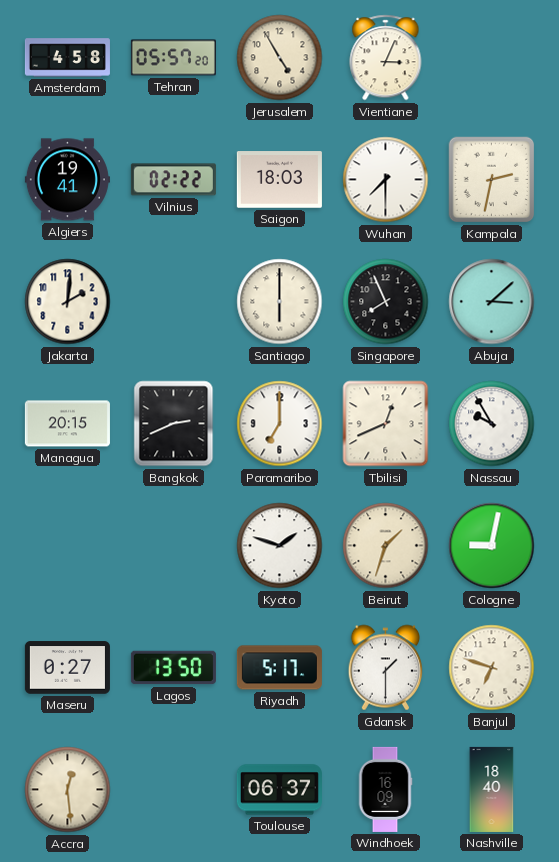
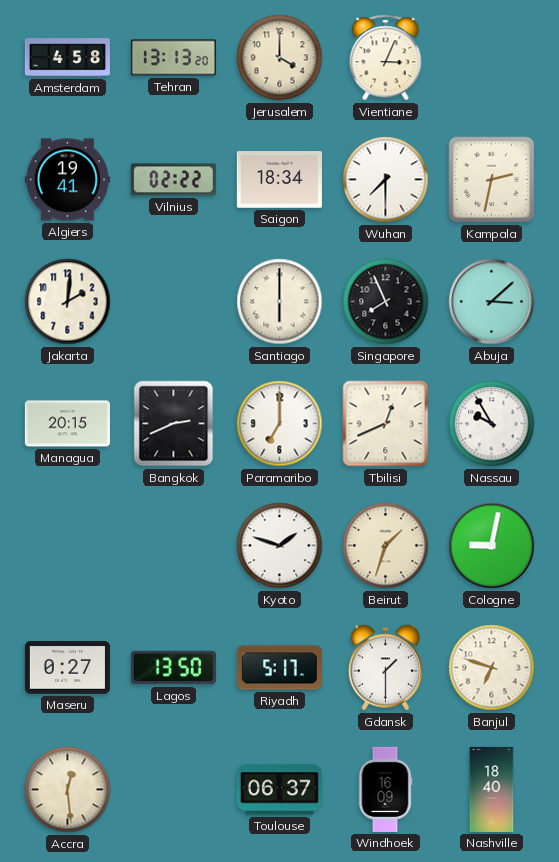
Tehran: 05:57 -> 13:13 (173, 58)
Jerusalem: 4:55 -> 4:00 (280, 58)
Saigon: 18:03 -> 18:34 (279, 180)
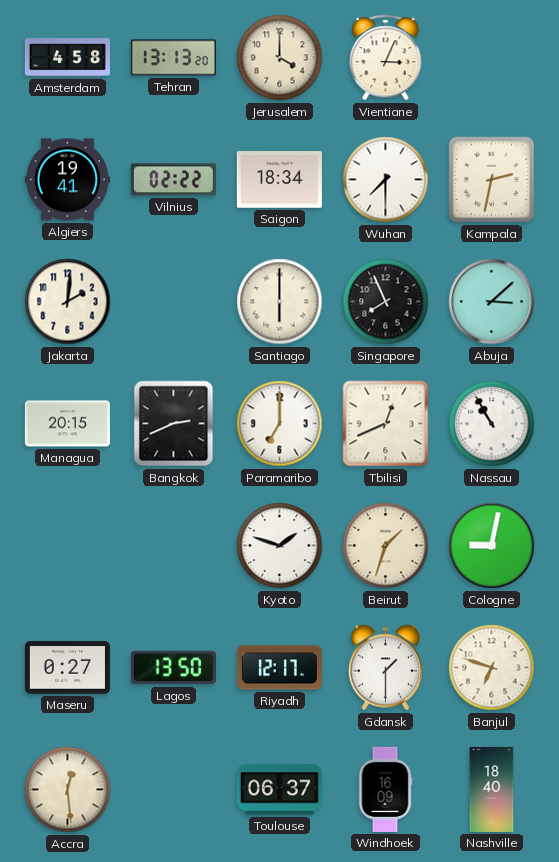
Nassau: 9:55 -> 10:55 (492, 424)
Riyadh: 5:17 -> 12:17 (279, 668)
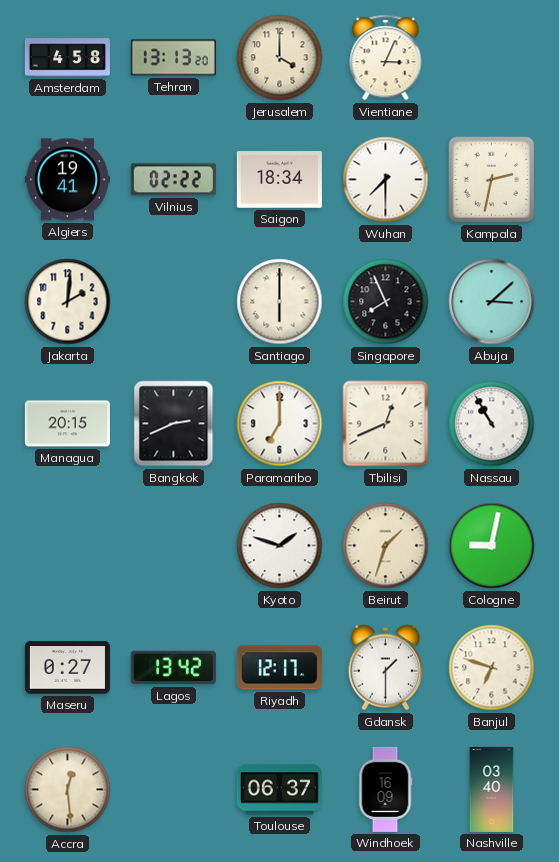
Lagos: 13:50 -> 13:42 (173, 668)
Nashville: 18:40 -> 03:40 (492, 789)
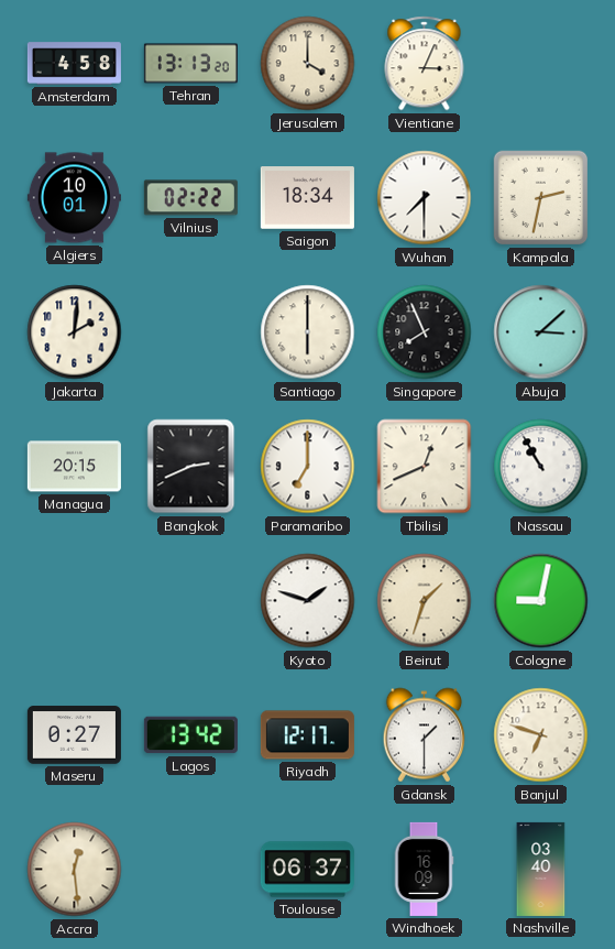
Algiers: 19:41 -> 10:01 (74, 198)
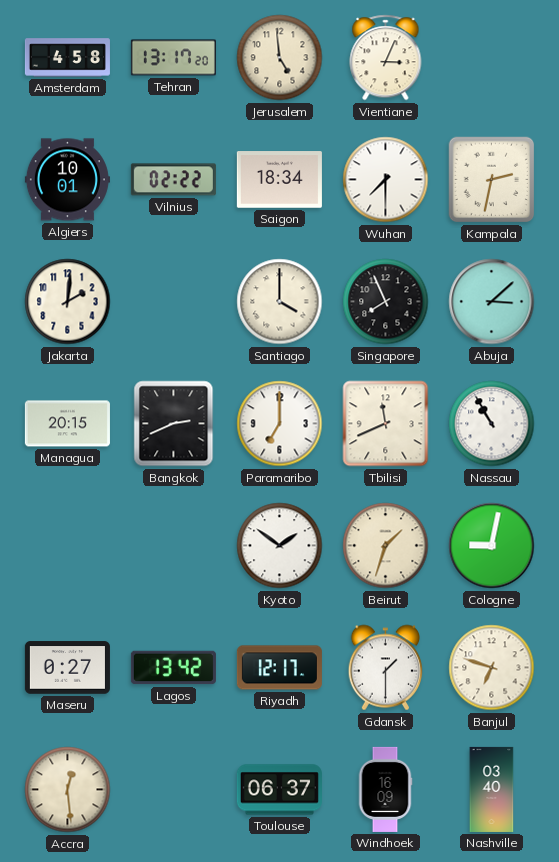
Tehran: 13:13 -> 13:17 (173, 58)
Jerusalem: 4:00 -> 4:59 (280, 58)
Santiago: 6:00 -> 4:00 (280, 302)
Tbilisi: 12:41 -> 11:41 (386, 424)
Kyoto: 1:48 -> 1:51 (280, 546)
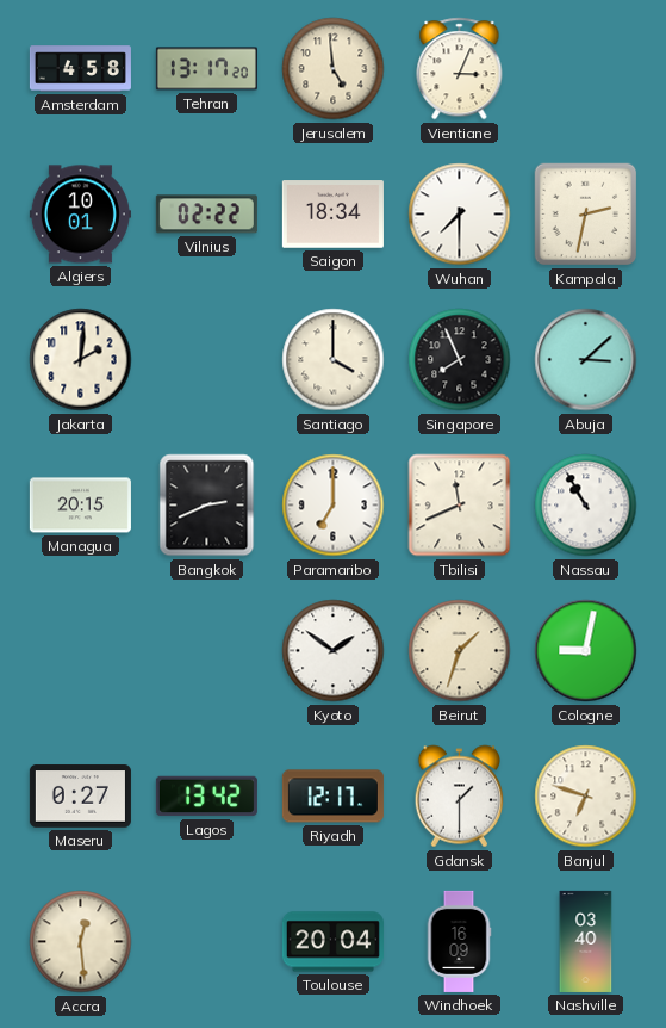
Toulouse: 06:37 -> 20:04 (332, 942)
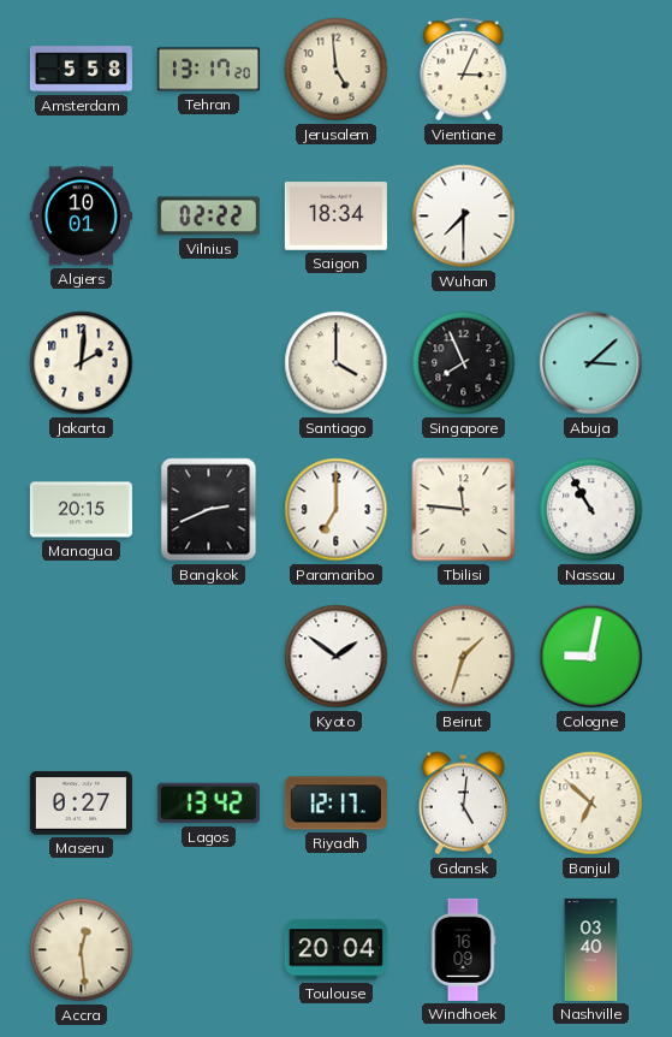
Amsterdam: 4:58 -> 5:58 (81, 70)
Kampala: 2:32 -> none (586, 215)
Tbilisi: 11:41 -> 11:46 (464, 510)
Gdansk: 1:30 -> 5:01 (464, 804)
Banjul: 6:48 -> 6:52 (591, 804)
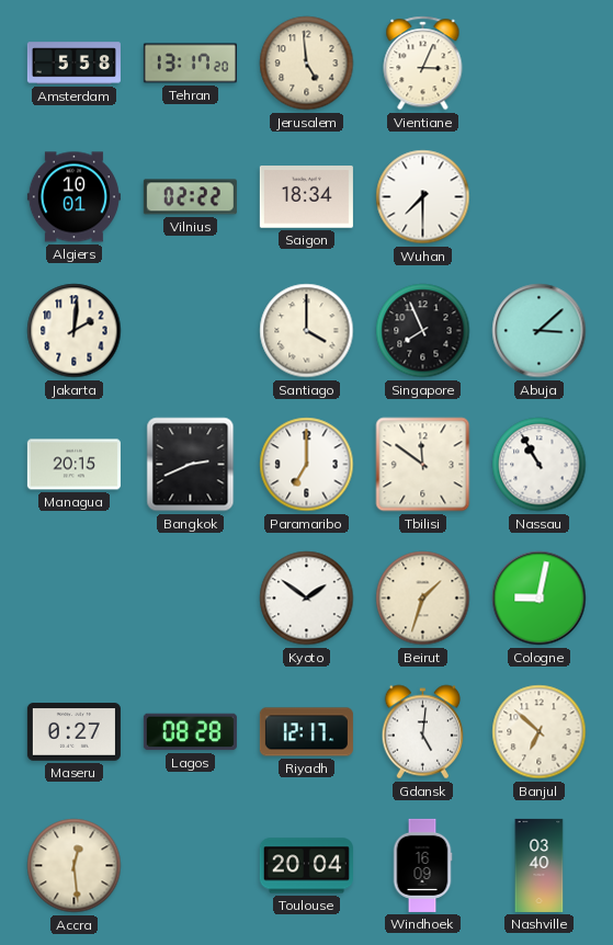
Tbilisi: 11:46 -> 11:51 (423, 465)
Lagos: 13:42 -> 08:28 (190, 732)
